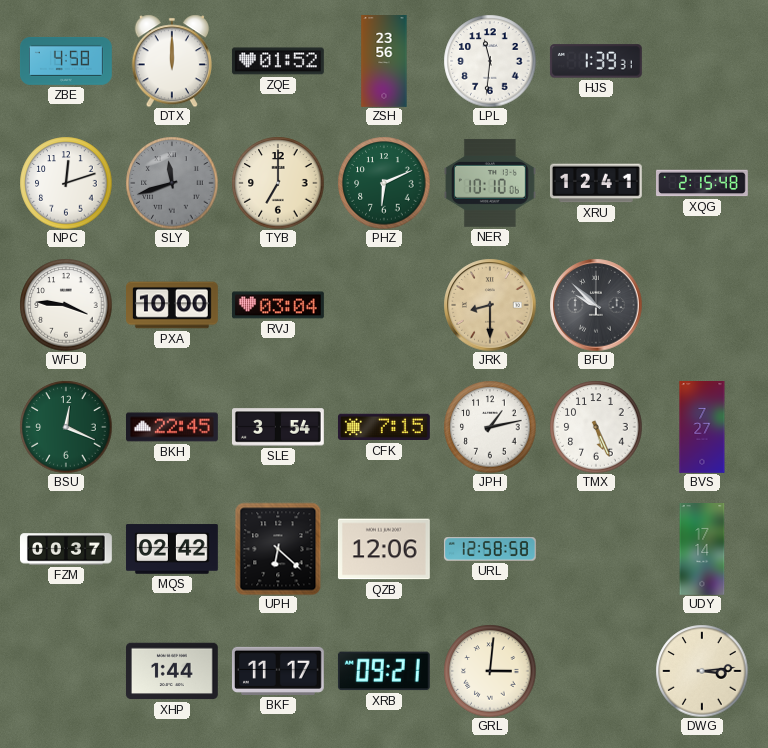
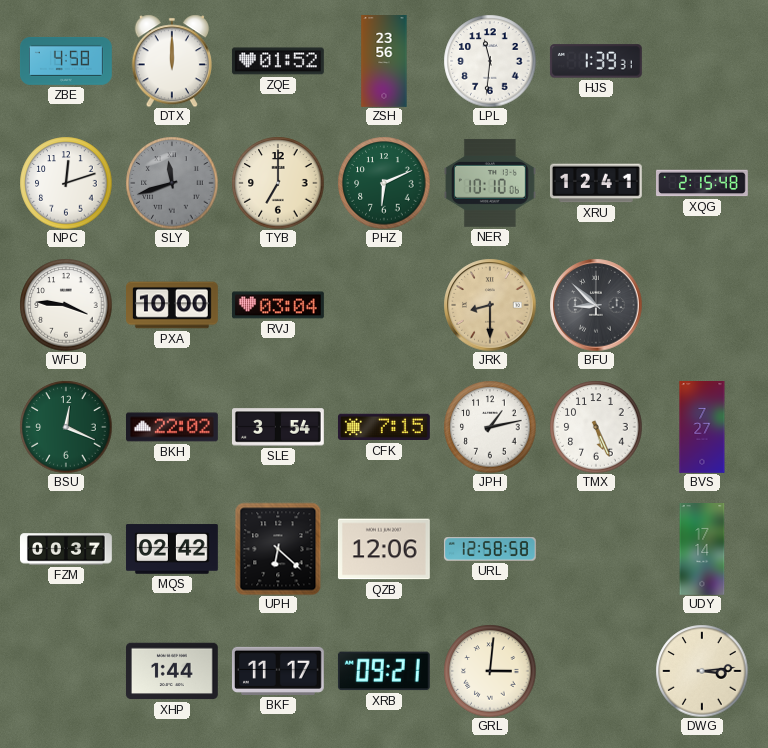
BFU: 9:52 -> 8:52 (596, 305)
BKH: 22:45 -> 22:02 (173, 427)
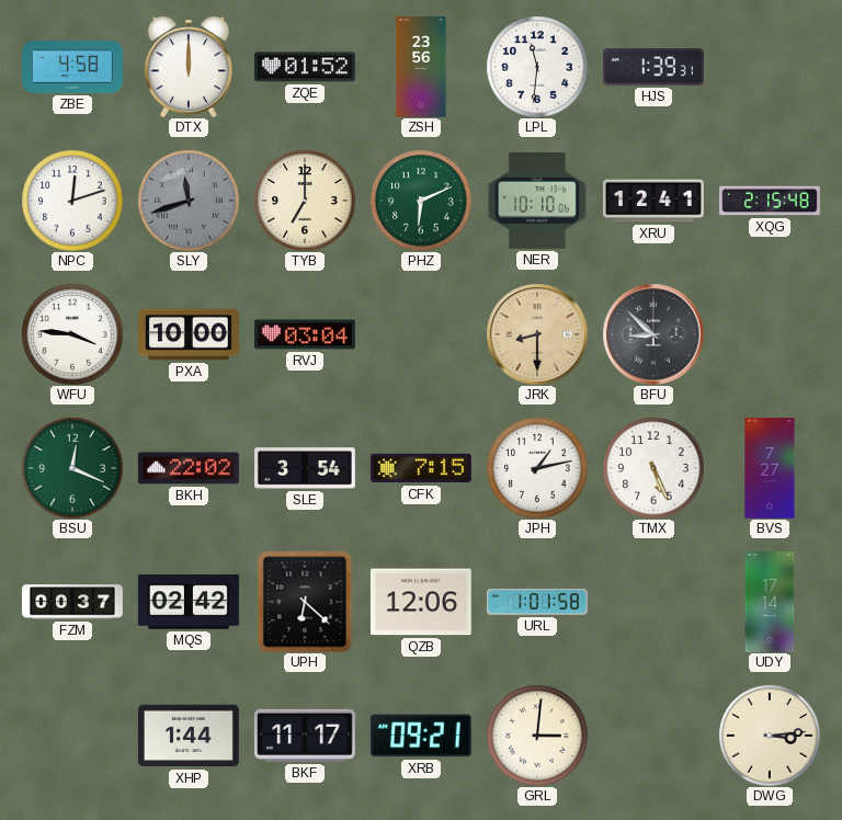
URL: 12:58 -> 1:01 (537, 602)
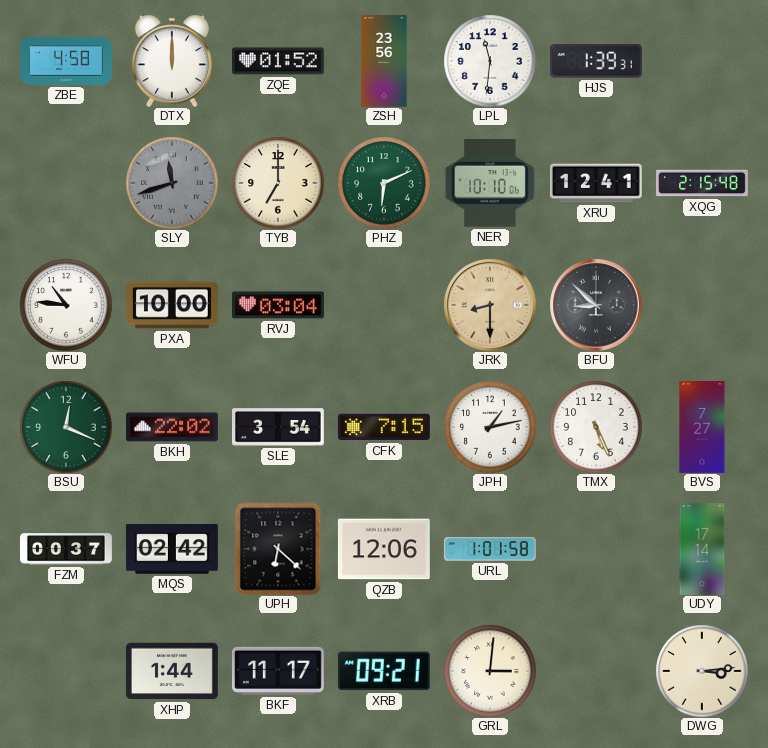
NPC: 12:12 -> none (72, 201)
WFU: 3:46 -> 10:46 (66, 305)
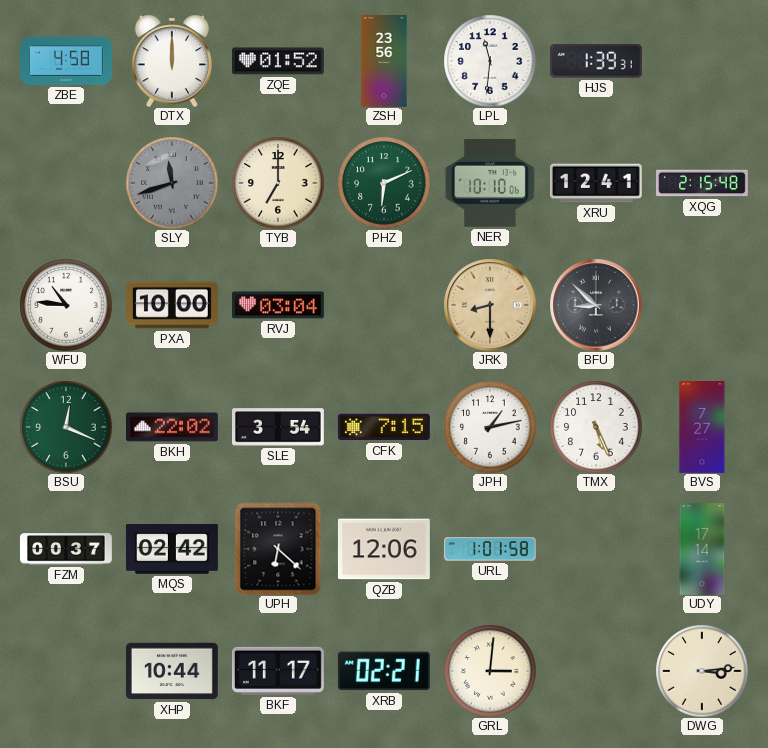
XHP: 1:44 -> 10:44 (172, 671)
XRB: 09:21 -> 02:21 (384, 671)
